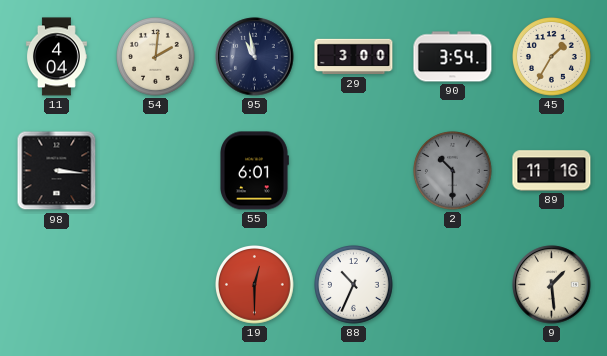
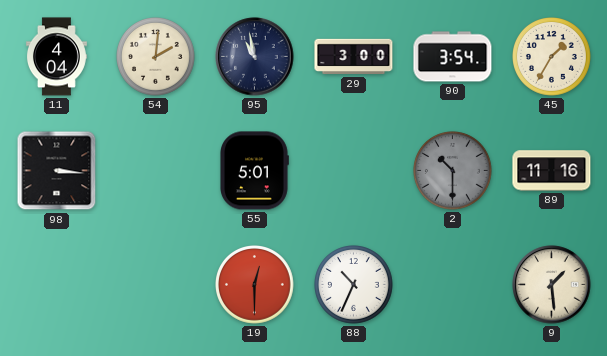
55: 6:01 -> 5:01 (254, 171)
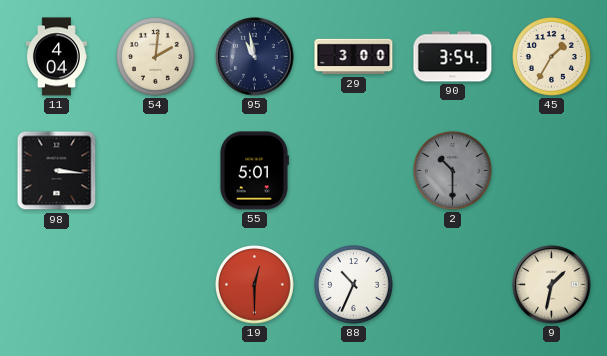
89: 11:16 -> none (552, 171)
9: 1:29 -> 1:32 (552, 285)
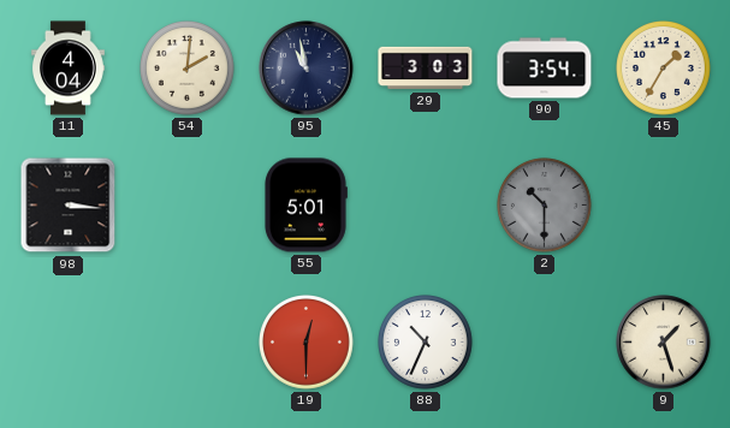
29: 3:00 -> 3:03 (426, 69)
9: 1:32 -> 1:27 (664, 343)
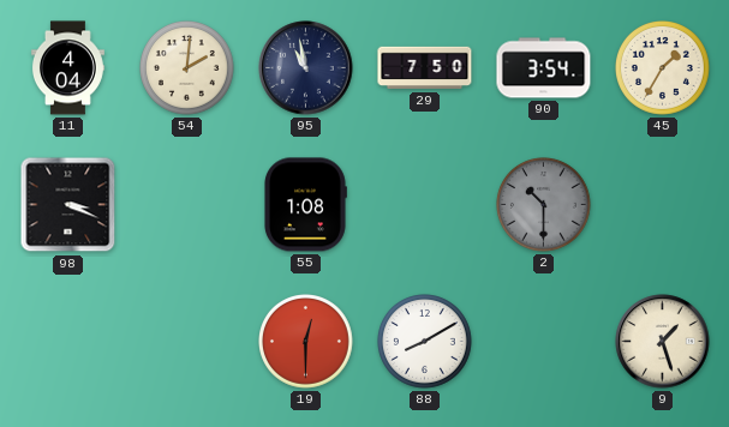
29: 3:03 -> 7:50 (425, 68)
98: 3:16 -> 3:19 (68, 205)
55: 5:01 -> 1:08 (305, 205)
88: 10:34 -> 8:10 (425, 342)
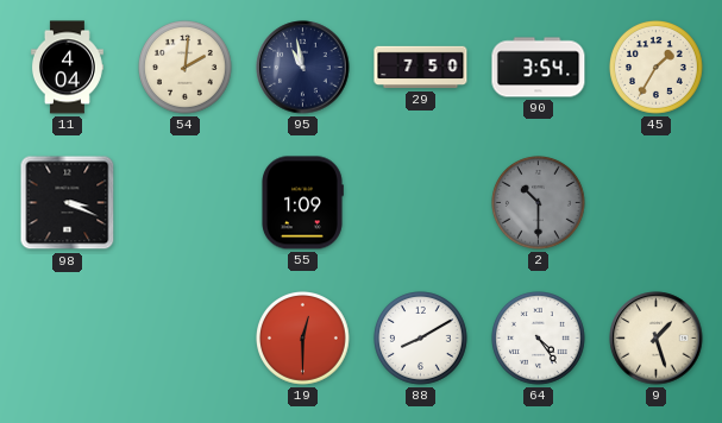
55: 1:08 -> 1:09 (302, 203)
64: none -> 4:24 (539, 339)
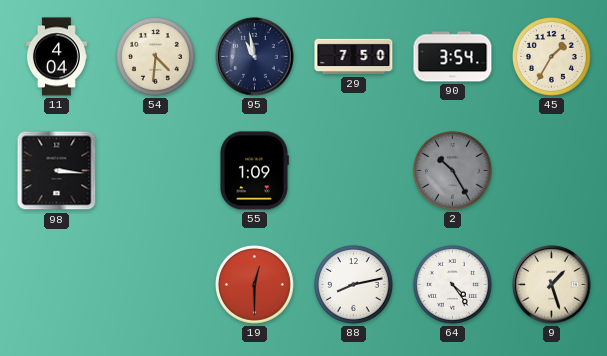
54: 2:01 -> 4:31 (156, 57)
98: 3:19 -> 3:16 (57, 171)
2: 10:30 -> 10:25 (453, 171)
88: 8:10 -> 8:13 (354, 285)
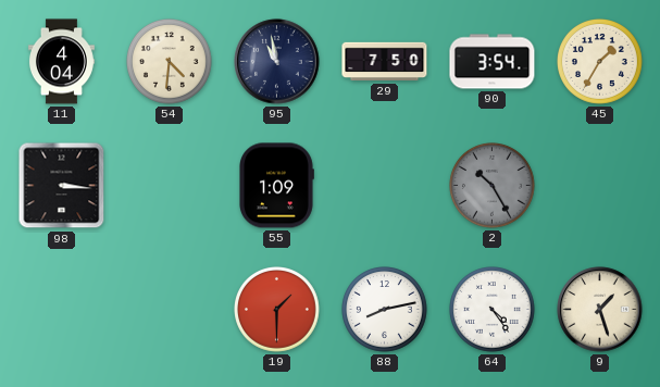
19: 12:30 -> 1:30 (277, 310)
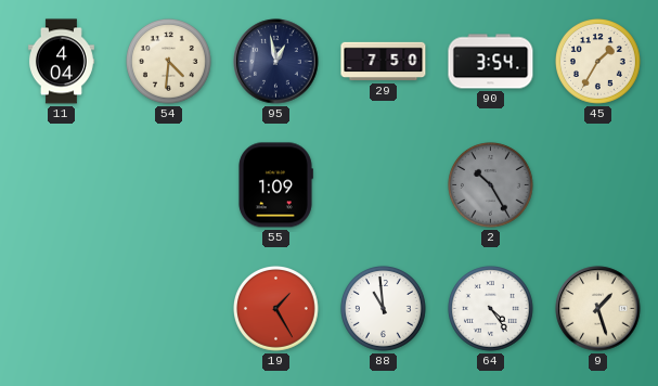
95: 10:58 -> 12:58 (276, 62)
98: 3:16 -> none (62, 186)
19: 1:30 -> 1:25 (276, 309)
88: 8:13 -> 10:59 (384, 309)
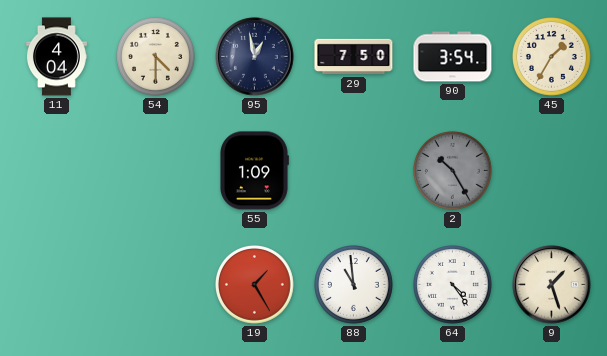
54: 4:31 -> 4:30 (156, 57)
